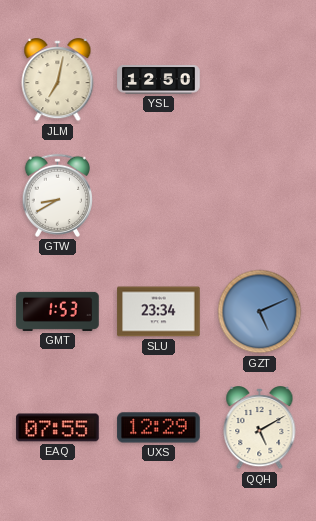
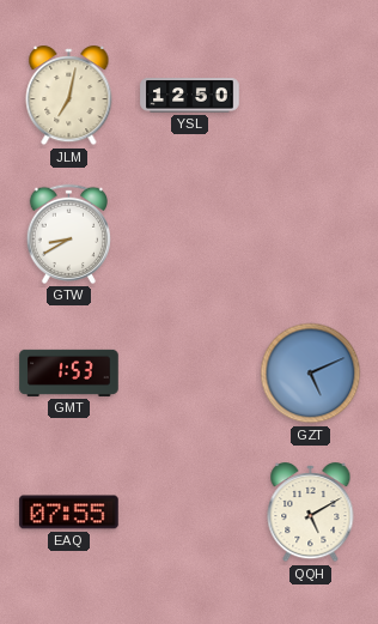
SLU: 23:34 -> none (159, 312)
UXS: 12:29 -> none (159, 428)
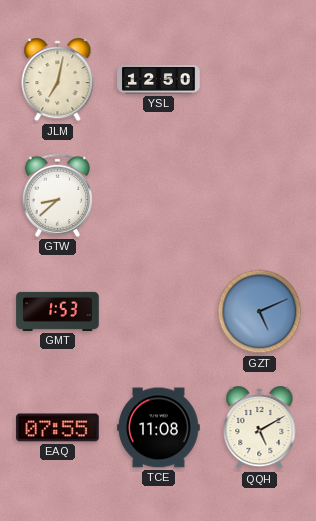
GTW: 8:40 -> 8:38 (57, 195)
TCE: none -> 11:08 (159, 428)
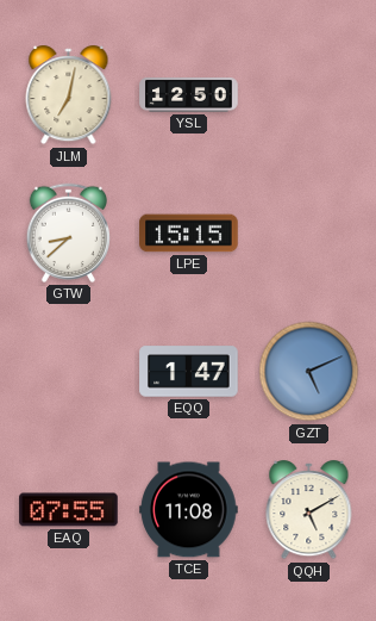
LPE: none -> 15:15 (189, 234)
GMT: 1:53 -> none (58, 311)
EQQ: none -> 1:47 (189, 372)
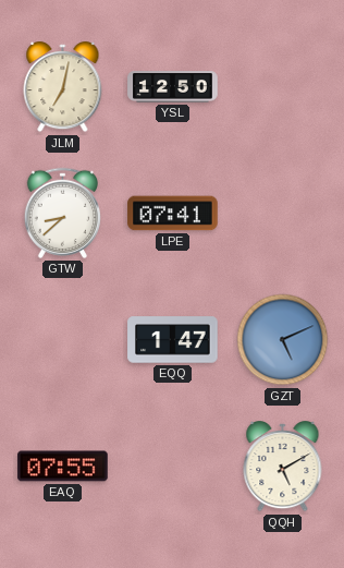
LPE: 15:15 -> 07:41 (173, 214)
TCE: 11:08 -> none (189, 510)
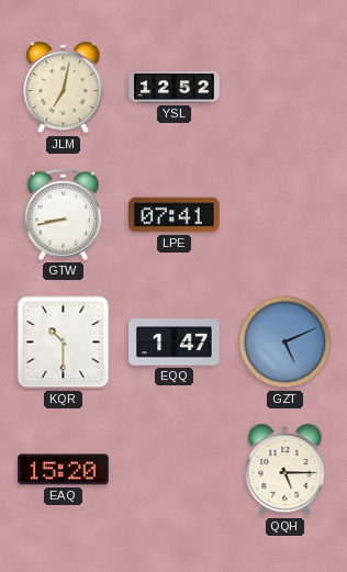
YSL: 12:50 -> 12:52 (175, 88)
GTW: 8:38 -> 8:43 (63, 214)
KQR: none -> 10:30 (64, 343)
EAQ: 07:55 -> 15:20 (64, 470)
QQH: 5:10 -> 5:15 (286, 470)
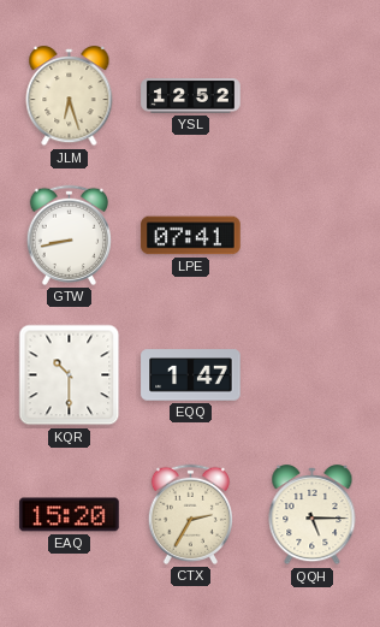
JLM: 7:02 -> 6:27 (70, 96)
GZT: 5:11 -> none (286, 343)
CTX: none -> 2:35 (190, 514)
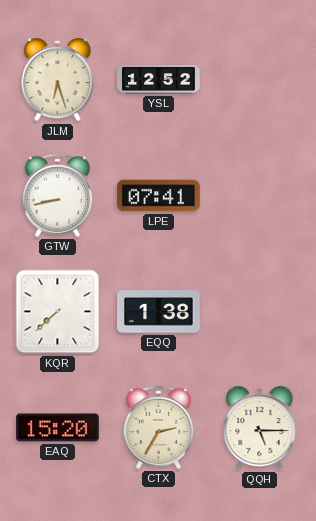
KQR: 10:30 -> 7:38 (58, 312)
EQQ: 1:47 -> 1:38 (159, 312)
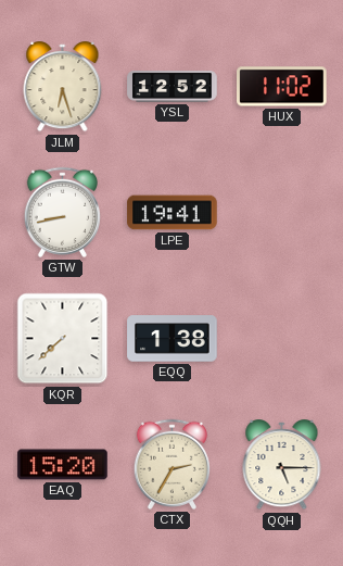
HUX: none -> 11:02 (282, 87)
LPE: 07:41 -> 19:41 (173, 213)
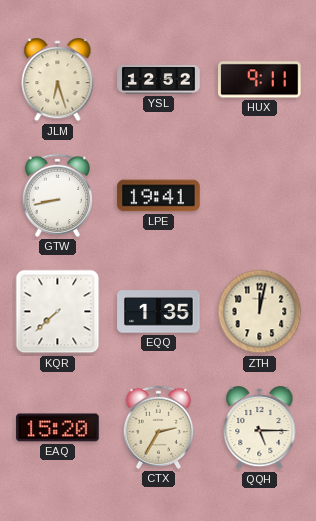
HUX: 11:02 -> 9:11 (260, 80)
EQQ: 1:38 -> 1:35 (159, 312)
ZTH: none -> 12:02 (260, 312)
